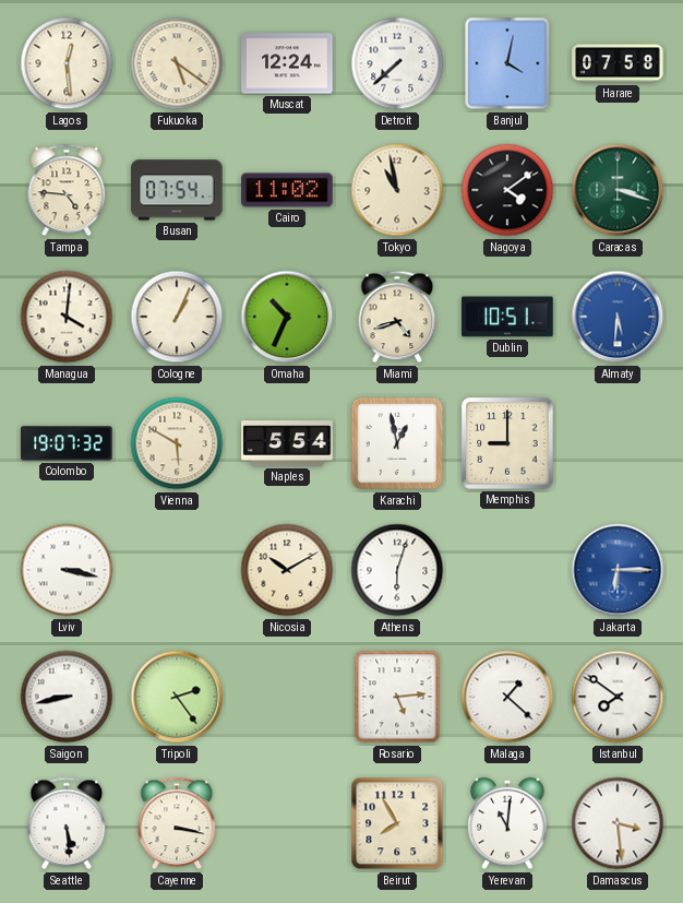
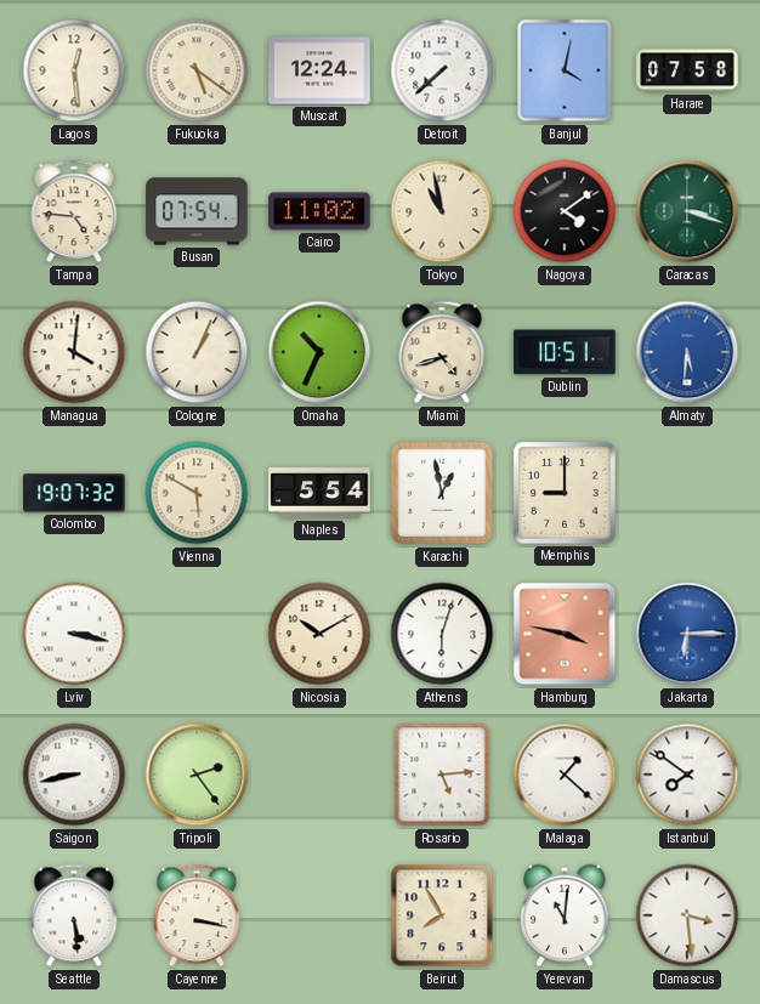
Hamburg: none -> 3:47 (565, 634)
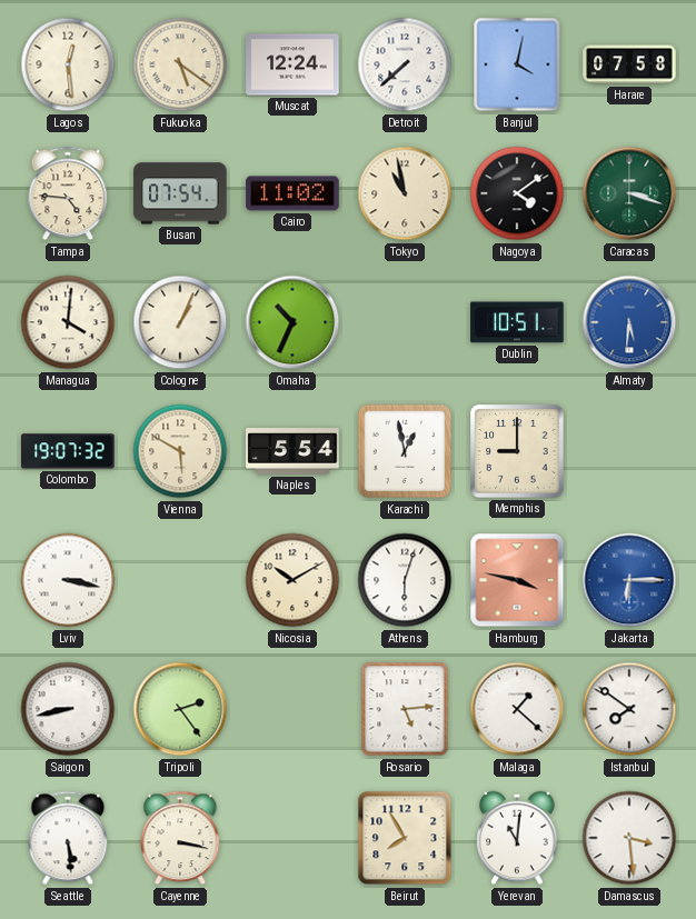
Miami: 4:42 -> none (442, 352)
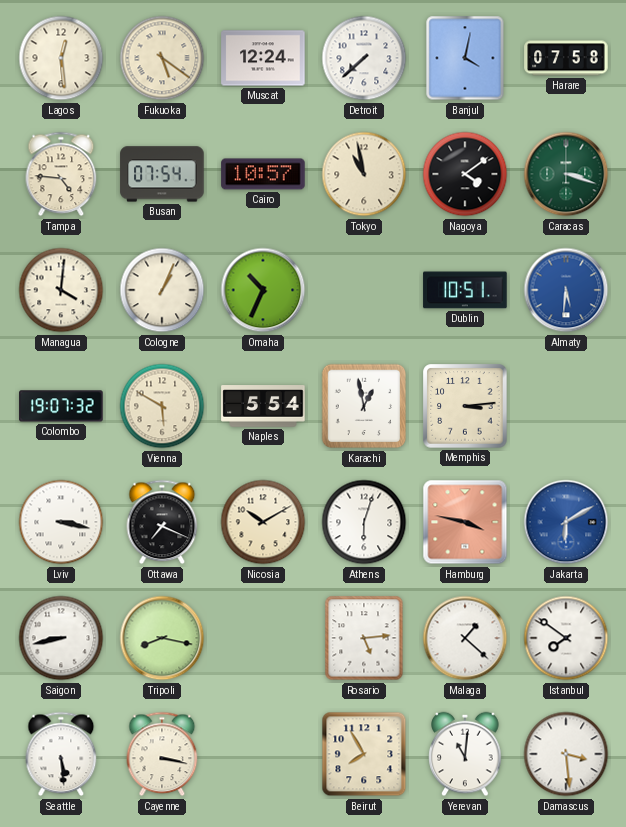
Cairo: 11:02 -> 10:57 (263, 174)
Memphis: 9:00 -> 3:14 (465, 406)
Ottawa: none -> 7:19 (162, 522)
Jakarta: 6:15 -> 6:10 (566, 522)
Tripoli: 2:24 -> 8:17 (162, 638)
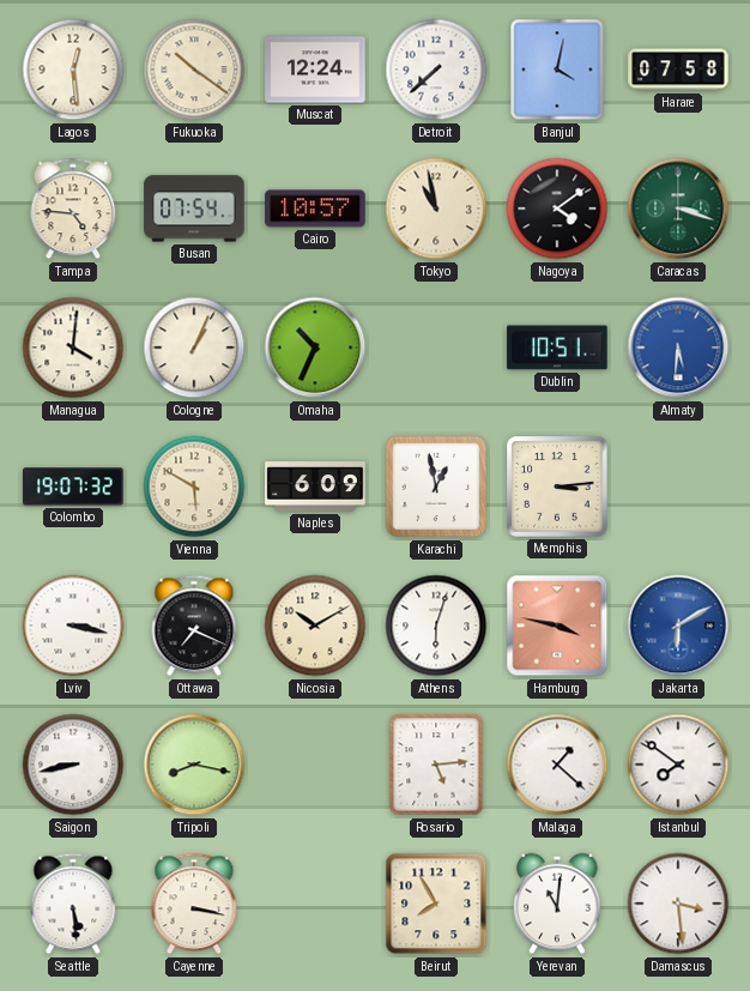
Fukuoka: 5:21 -> 10:21 (194, 70)
Naples: 5:54 -> 6:09 (315, 487)
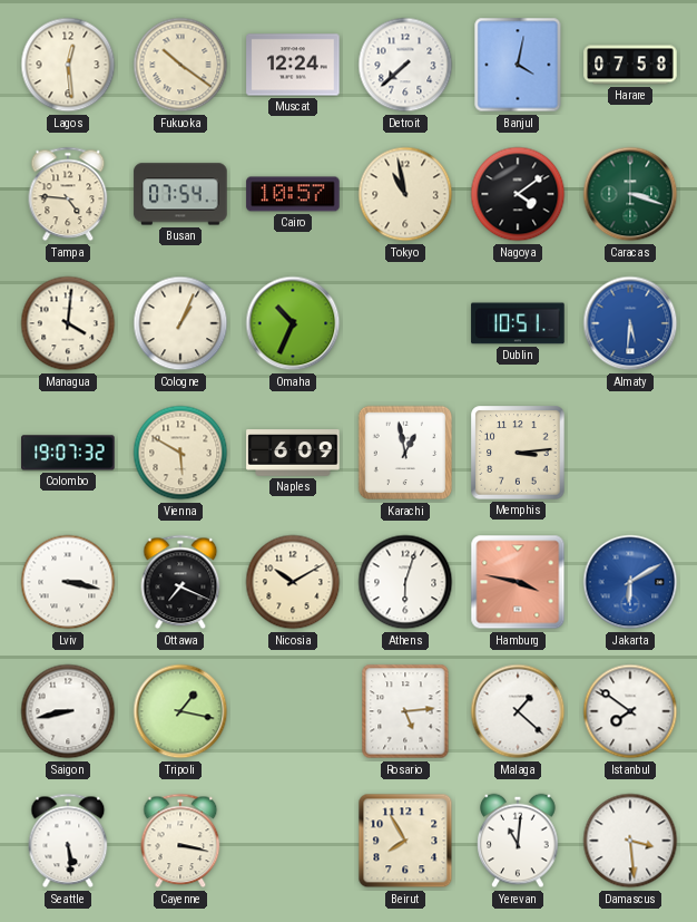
Tripoli: 8:17 -> 1:17 (180, 711)
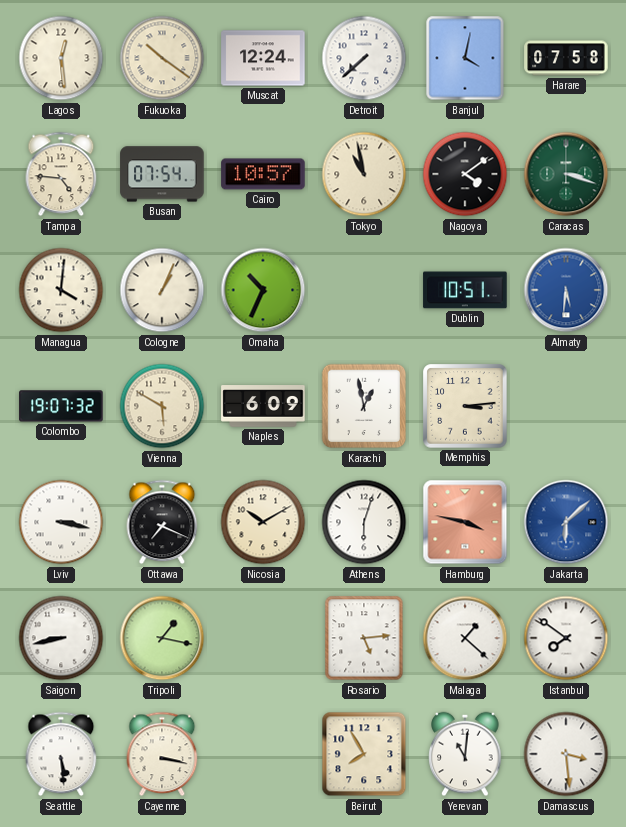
Jakarta: 6:10 -> 6:08 (566, 522)
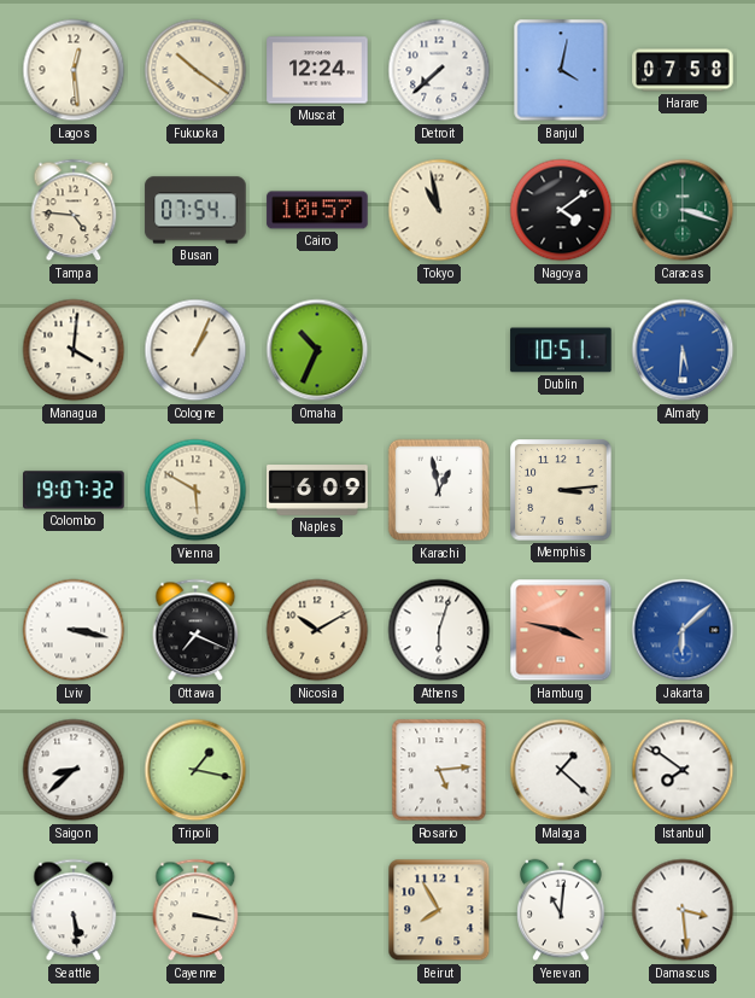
Saigon: 8:43 -> 8:38 (74, 770)
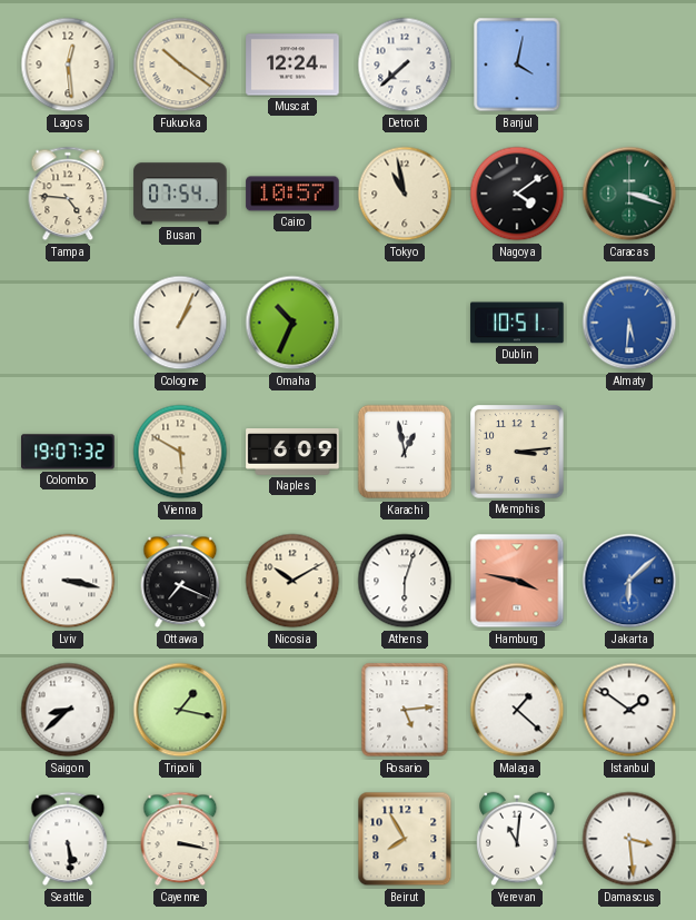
Harare: 07:58 -> none (683, 70)
Managua: 4:01 -> none (74, 350)
Istanbul: 7:51 -> 1:51 (629, 710)
